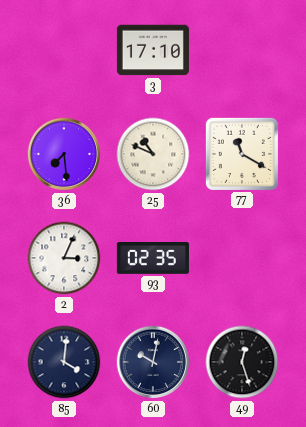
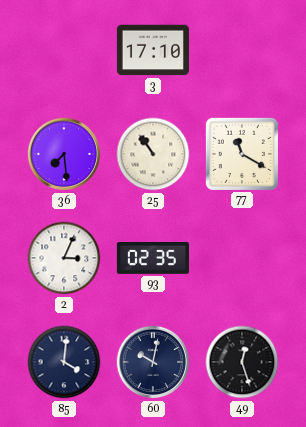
25: 10:49 -> 10:54 (153, 154)
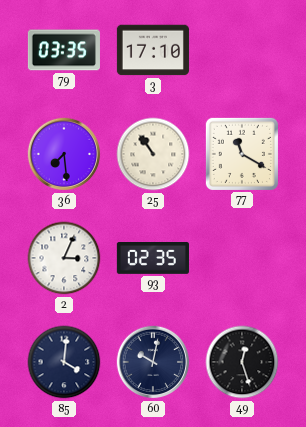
79: none -> 03:35 (64, 50)
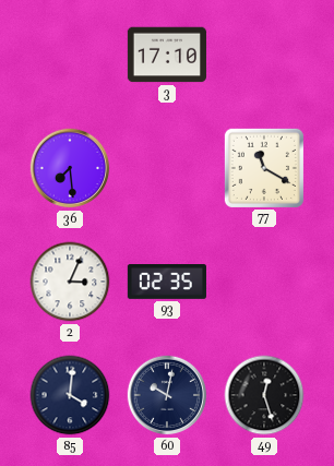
79: 03:35 -> none (64, 50)
25: 10:54 -> none (153, 154)
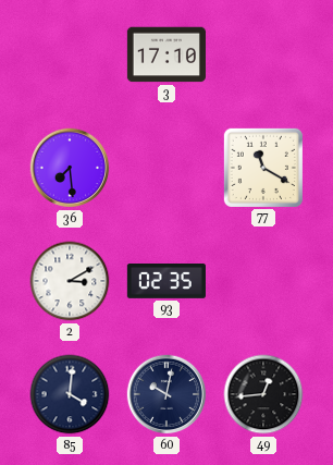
2: 3:04 -> 3:10 (70, 281)
49: 12:27 -> 12:44 (263, 394)
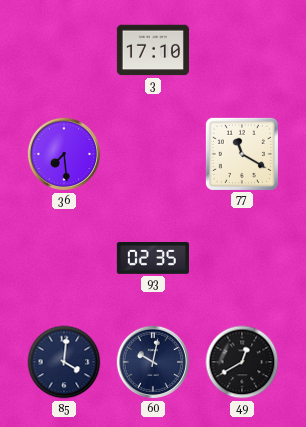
2: 3:10 -> none (70, 281)
49: 12:44 -> 12:40 (242, 362)
